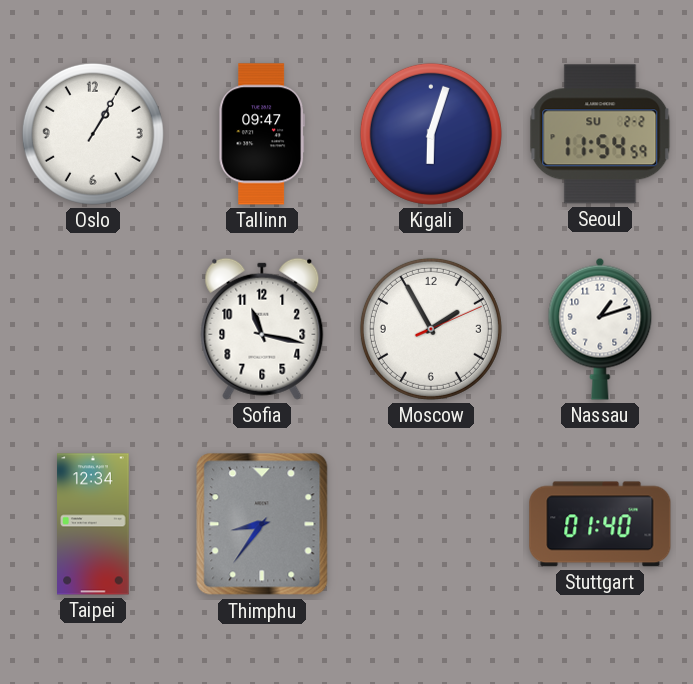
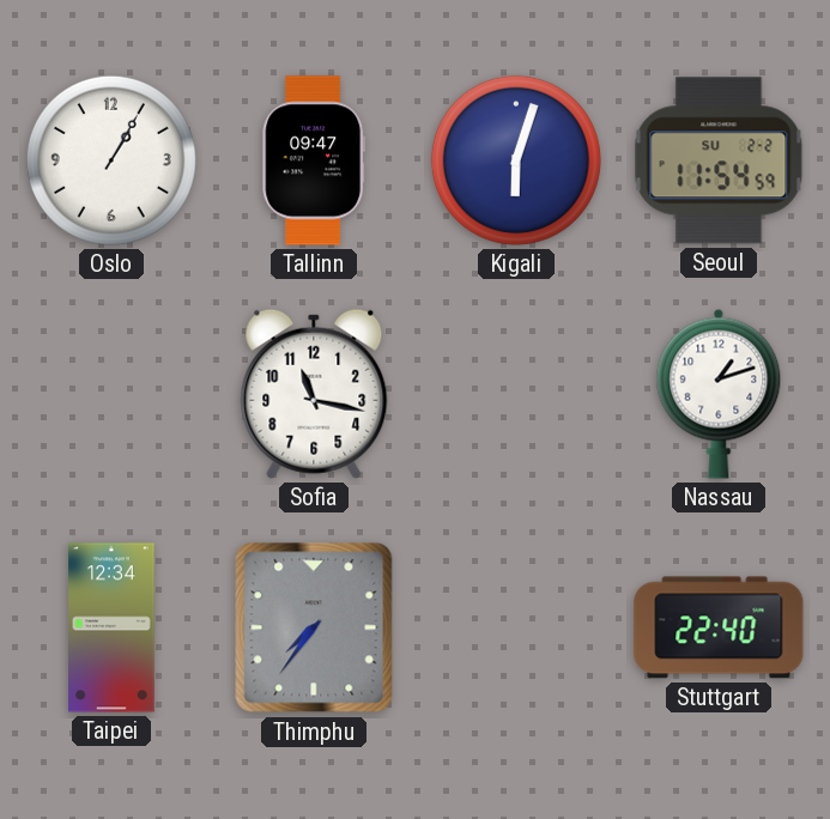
Moscow: 1:55 -> none (431, 329)
Thimphu: 8:36 -> 7:36 (314, 627)
Stuttgart: 01:40 -> 22:40 (719, 627)
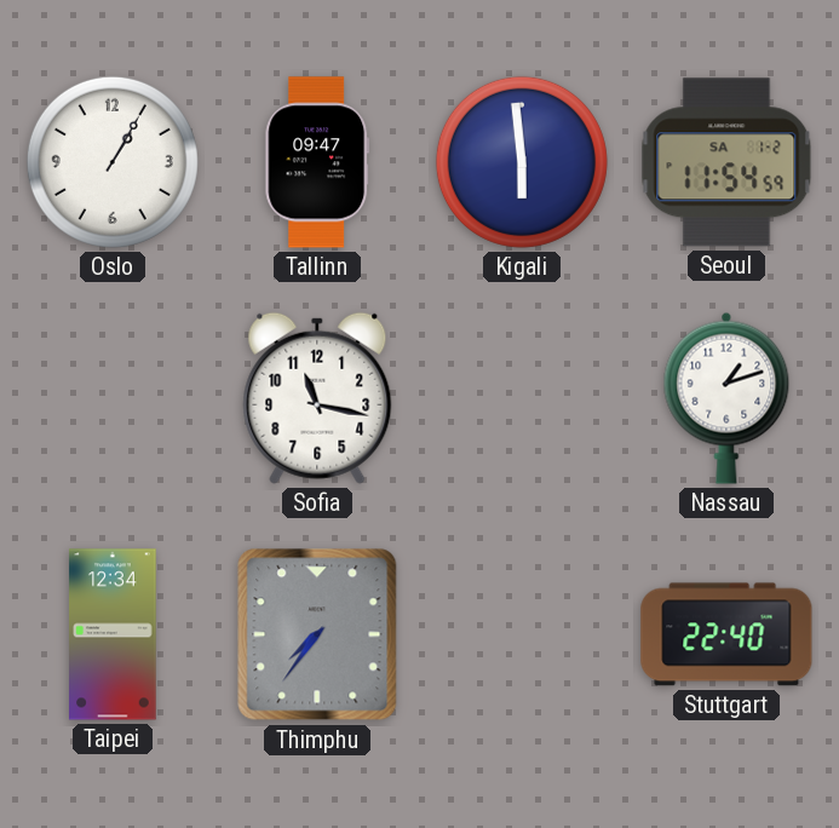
Kigali: 6:03 -> 5:59 (522, 162)
Seoul date: SU 2-2 -> SA 1-2 (726, 162)
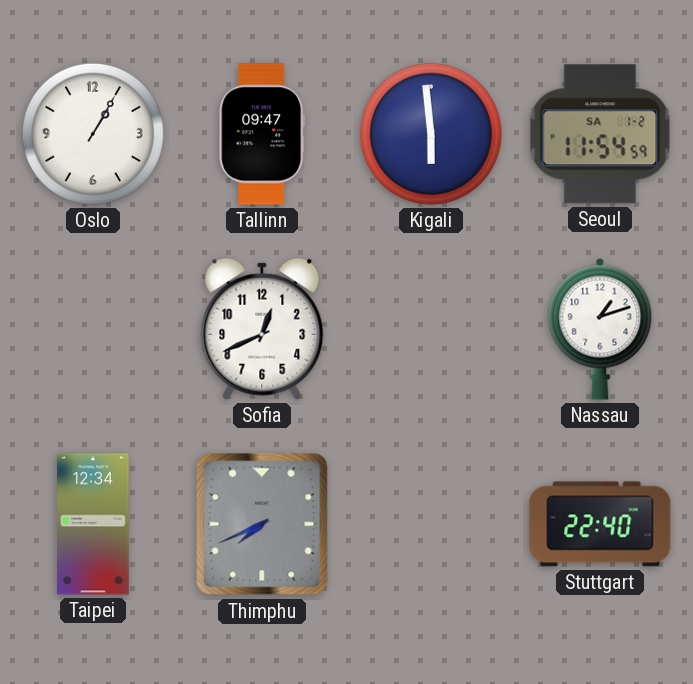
Sofia: 11:17 -> 12:41 (262, 329)
Thimphu: 7:36 -> 7:41 (262, 524)
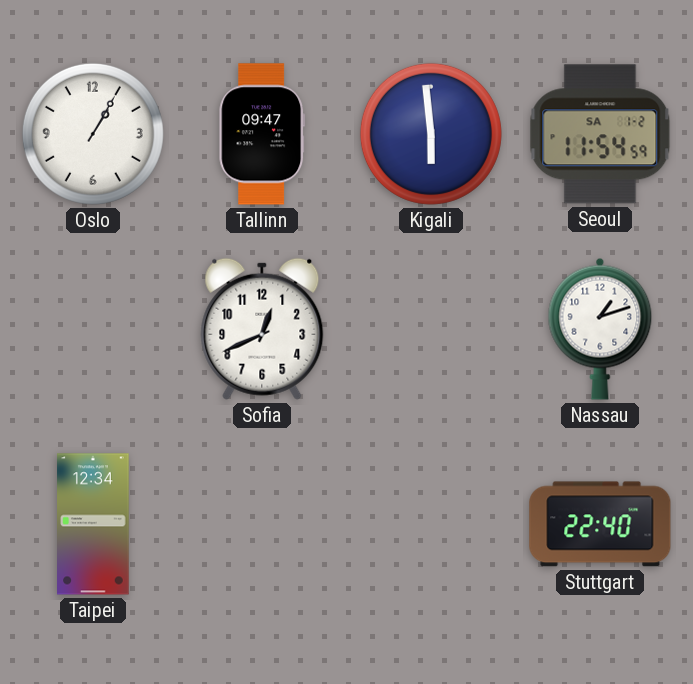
Thimphu: 7:41 -> none (262, 524)
